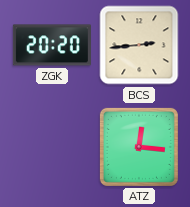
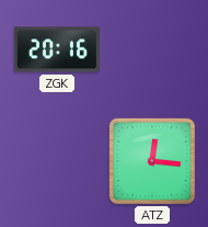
ZGK: 20:20 -> 20:16 (57, 49)
BCS: 2:44 -> none (139, 45)
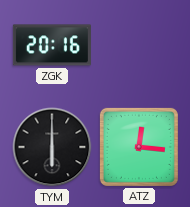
TYM: none -> 6:00 (52, 147)
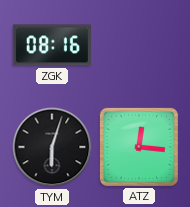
ZGK: 20:16 -> 08:16 (52, 45)
TYM: 6:00 -> 6:03 (52, 147)
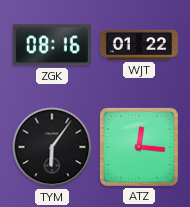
WJT: none -> 01:22 (139, 45)
TYM: 6:03 -> 6:06 (52, 147)
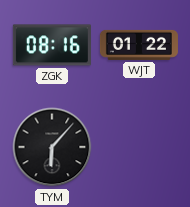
TYM: 6:06 -> 6:07 (52, 147)
ATZ: 12:16 -> none (139, 147)
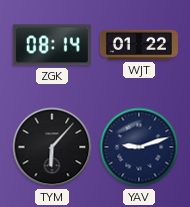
ZGK: 08:16 -> 08:14 (52, 45)
YAV: none -> 9:12 (139, 147)
